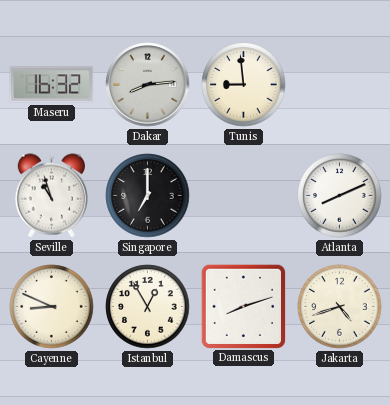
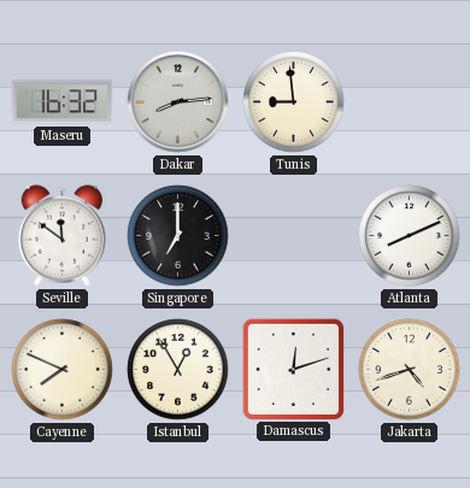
Seville: 10:57 -> 11:51 (61, 236)
Cayenne: 8:49 -> 7:49 (63, 370)
Damascus: 8:12 -> 12:12 (293, 369)
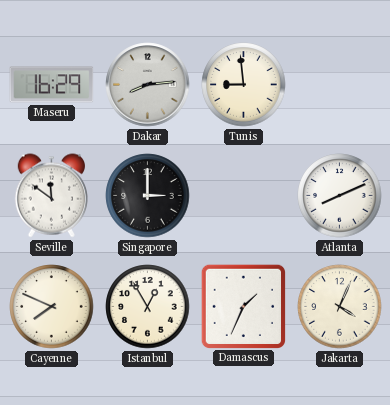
Maseru: 16:32 -> 16:29 (52, 85)
Singapore: 7:00 -> 3:00 (148, 196)
Damascus: 12:12 -> 1:34 (243, 306)
Jakarta: 4:42 -> 4:04 (340, 307)
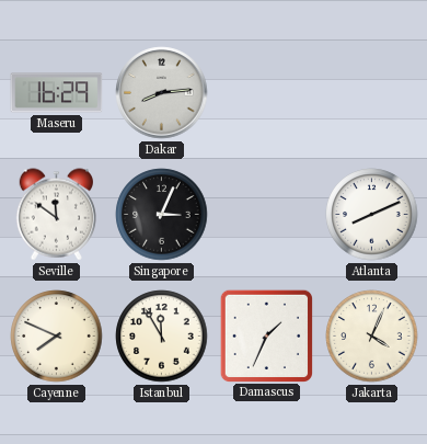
Tunis: 8:59 -> none (244, 85)
Singapore: 3:00 -> 3:04 (162, 215)
Istanbul: 12:55 -> 11:55 (162, 337)
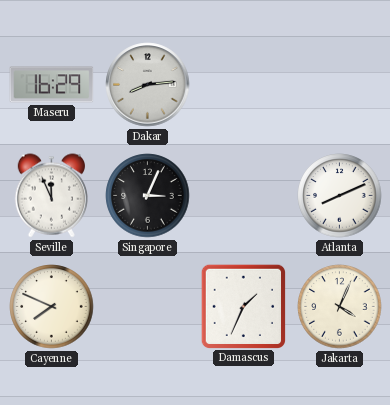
Seville: 11:51 -> 11:56 (51, 196)
Istanbul: 11:55 -> none (162, 337)
